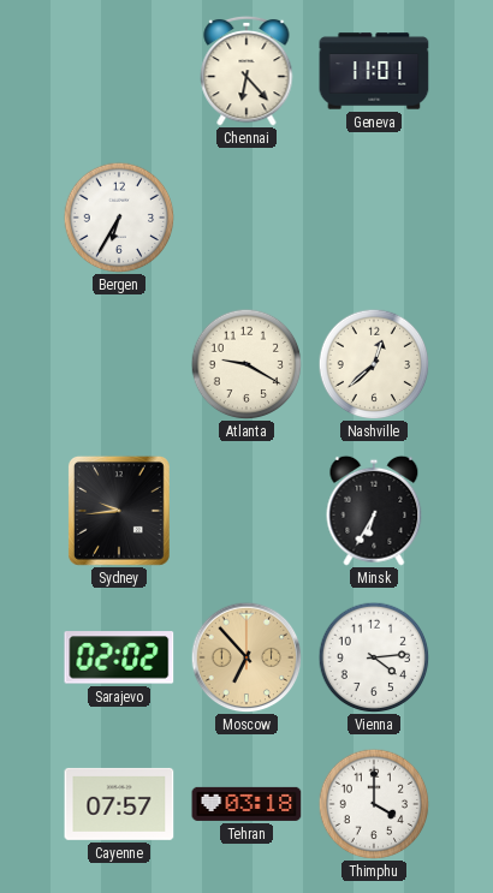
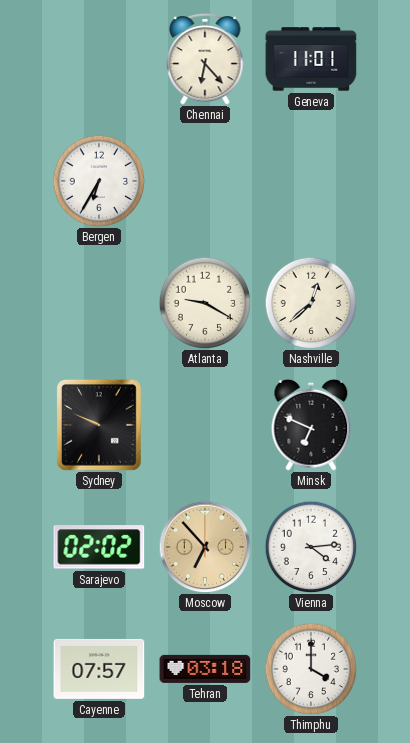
Sydney: 9:44 -> 9:49 (99, 425)
Minsk: 6:35 -> 6:49 (311, 425)
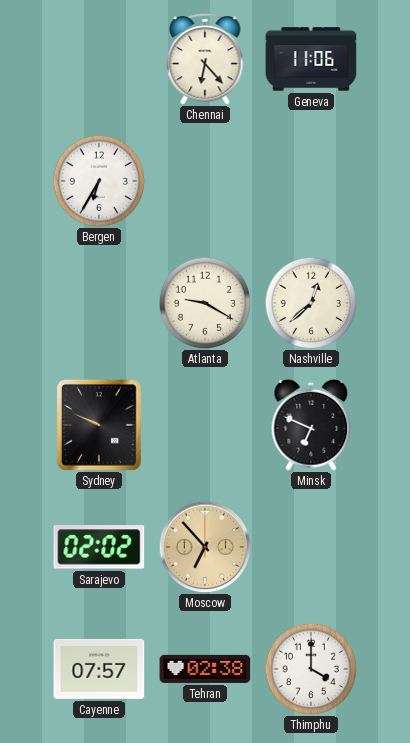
Geneva: 11:01 -> 11:06 (311, 59)
Vienna: 4:14 -> none (311, 547)
Tehran: 03:18 -> 02:38 (205, 669)
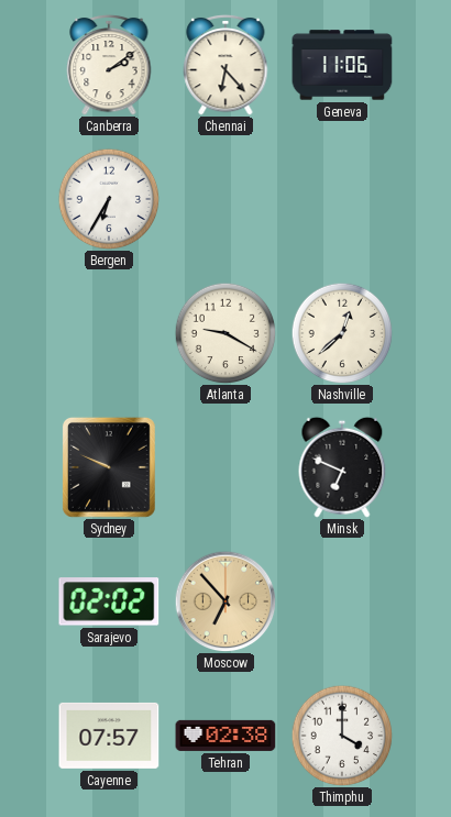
Canberra: none -> 2:09 (109, 65)
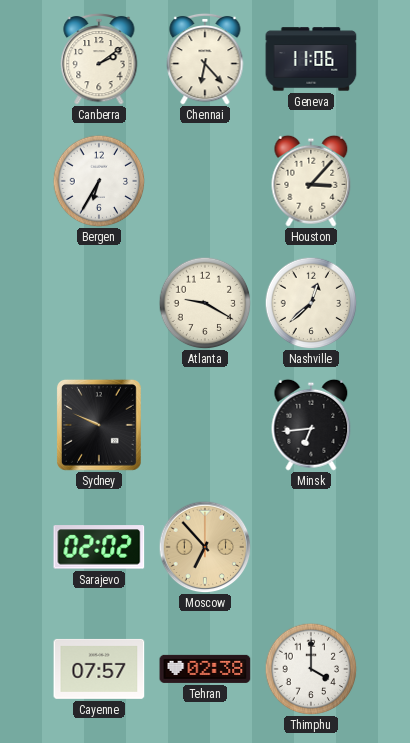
Houston: none -> 3:07 (311, 181)
Minsk: 6:49 -> 6:44 (311, 425)
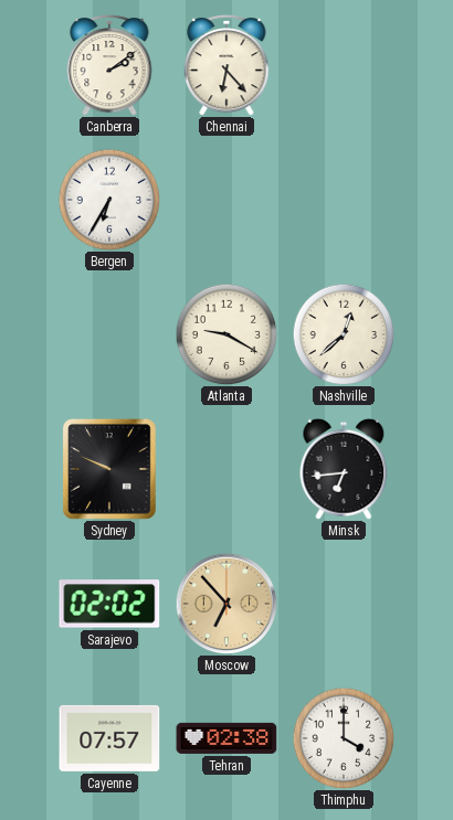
Geneva: 11:06 -> none (311, 59)
Houston: 3:07 -> none (311, 181)
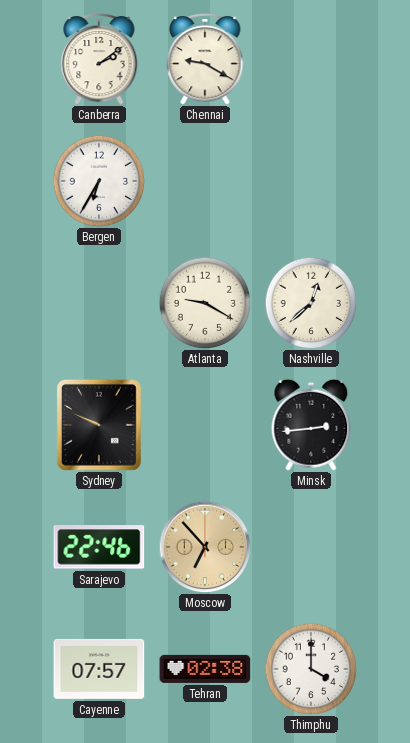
Chennai: 6:23 -> 9:20 (205, 59)
Minsk: 6:44 -> 2:44 (311, 425)
Sarajevo: 02:02 -> 22:46 (99, 547)
